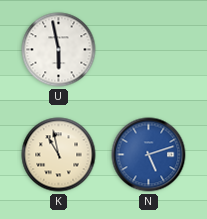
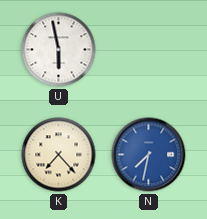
K: 10:58 -> 7:23 (59, 155)
N: 5:12 -> 7:32 (149, 155)
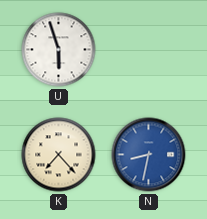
U: 5:58 -> 5:57 (59, 50)
N: 7:32 -> 8:32 (149, 155)
